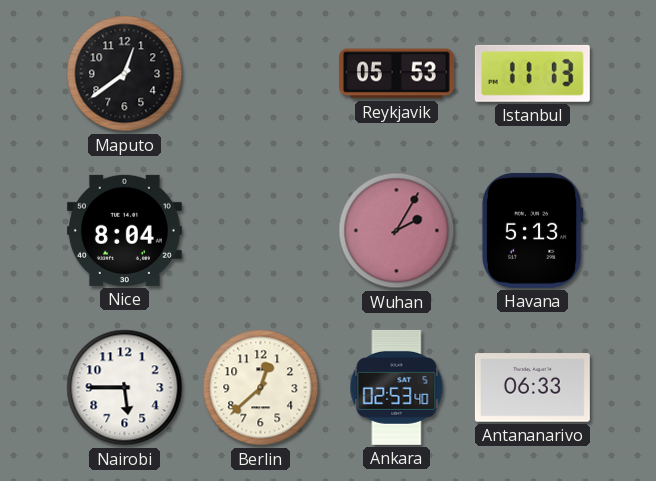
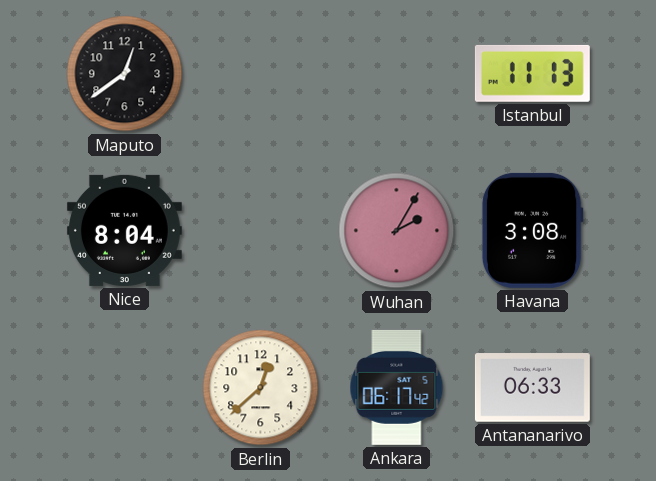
Reykjavik: 05:53 -> none (396, 74)
Havana: 5:13 -> 3:08 (532, 230)
Nairobi: 5:45 -> none (125, 388)
Ankara: 02:53 -> 06:17 (397, 387)
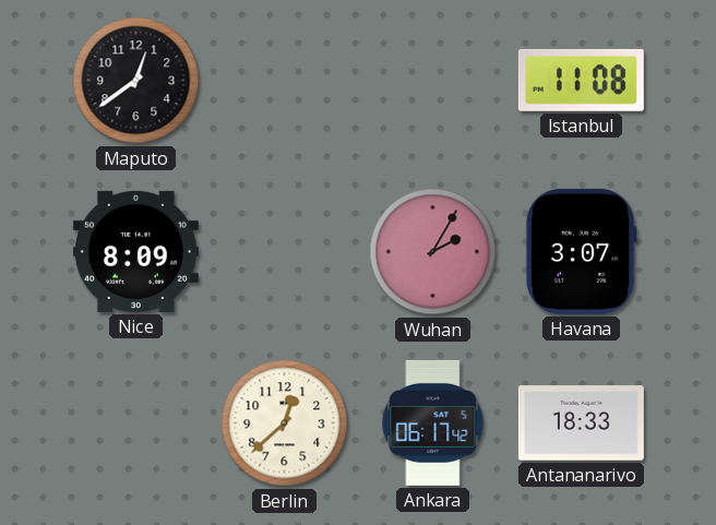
Istanbul: 11:13 -> 11:08 (581, 80)
Nice: 8:04 -> 8:09 (135, 251)
Havana: 3:08 -> 3:07 (581, 251)
Antananarivo: 06:33 -> 18:33 (581, 423)
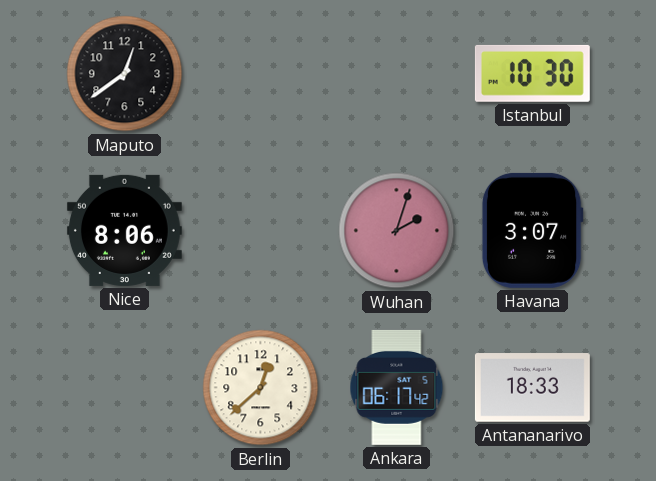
Istanbul: 11:08 -> 10:30 (532, 73)
Nice: 8:09 -> 8:06 (124, 230)
Wuhan: 2:05 -> 2:03 (397, 231)
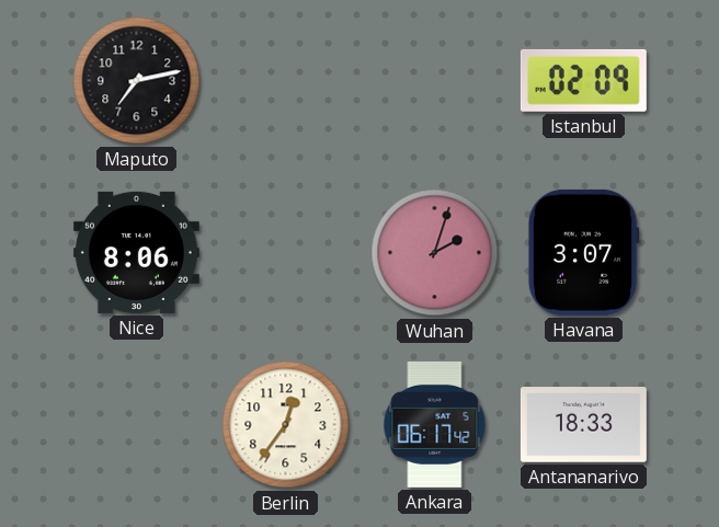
Maputo: 12:39 -> 7:13 (137, 81)
Istanbul: 10:30 -> 02:09 (583, 80)
Berlin: 12:38 -> 12:36 (286, 425)
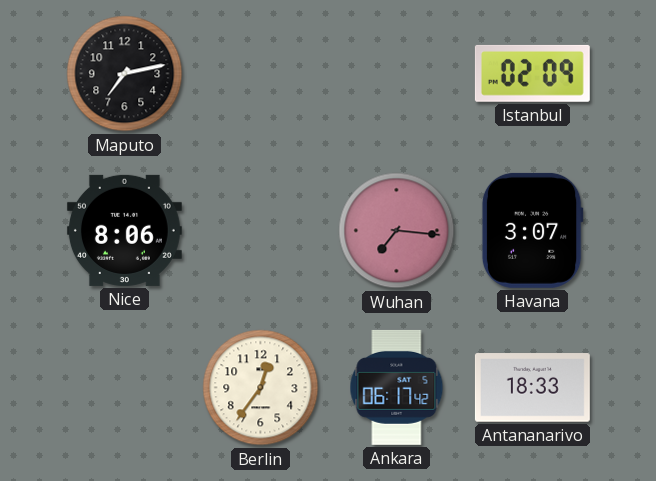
Wuhan: 2:03 -> 7:16 (397, 231)
